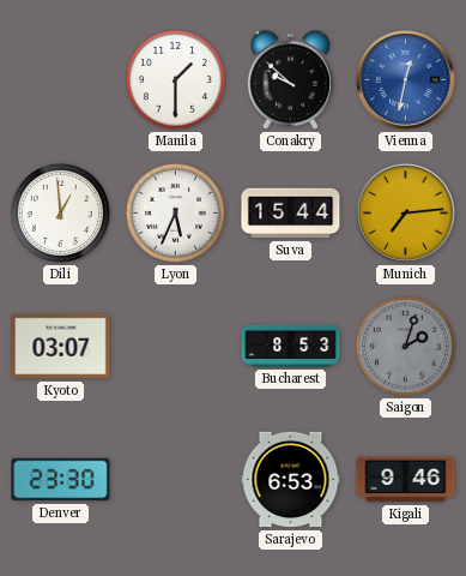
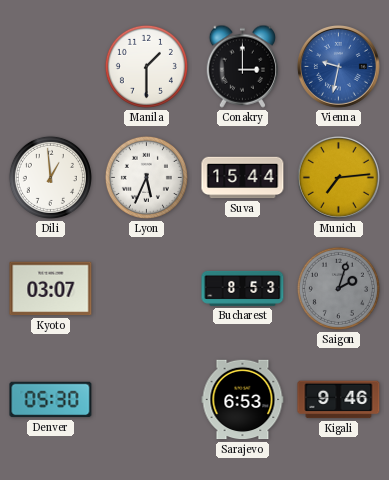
Conakry: 9:52 -> 3:00 (242, 66)
Vienna: 12:32 -> 9:32 (338, 66)
Denver: 23:30 -> 05:30 (51, 400)
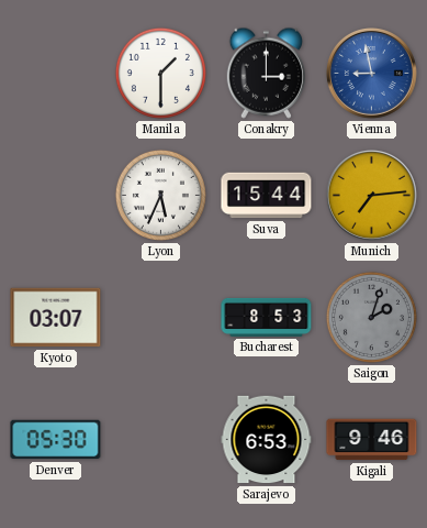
Vienna: 9:32 -> 8:58 (371, 73)
Dili: 12:59 -> none (50, 177)
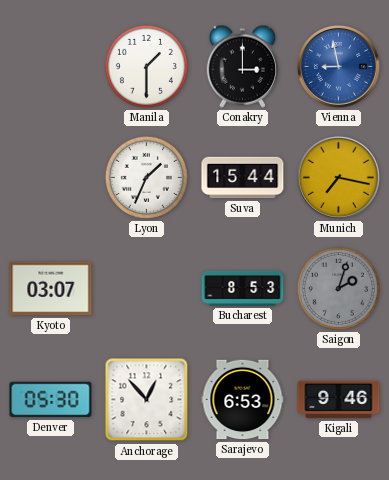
Lyon: 5:34 -> 1:34 (146, 177)
Munich: 7:14 -> 7:17 (338, 177)
Anchorage: none -> 12:53 (147, 400)
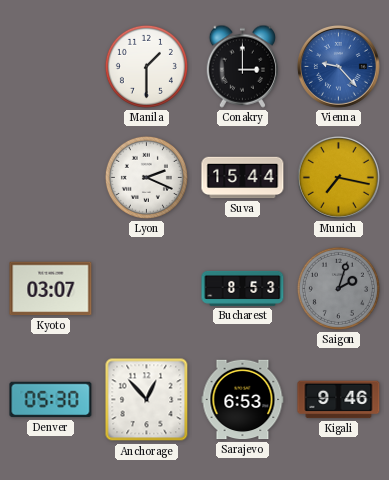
Vienna: 8:58 -> 9:23 (338, 66)
Lyon: 1:34 -> 2:19 (146, 177)
